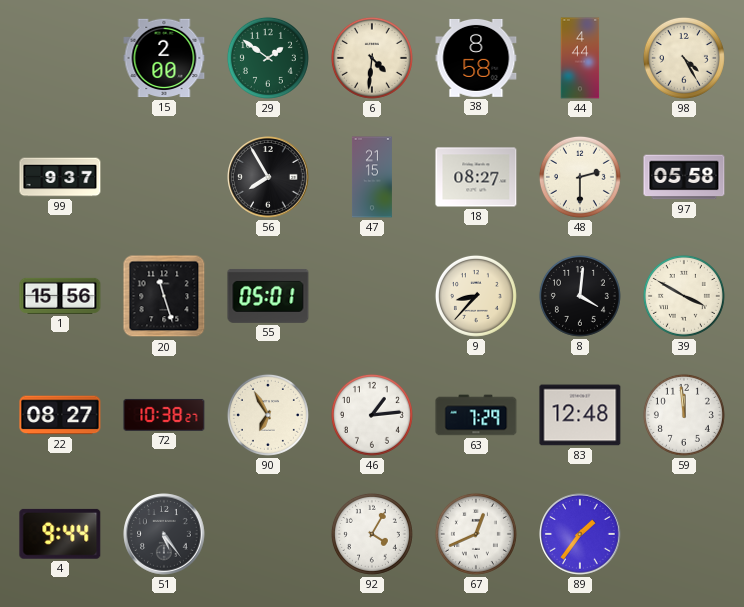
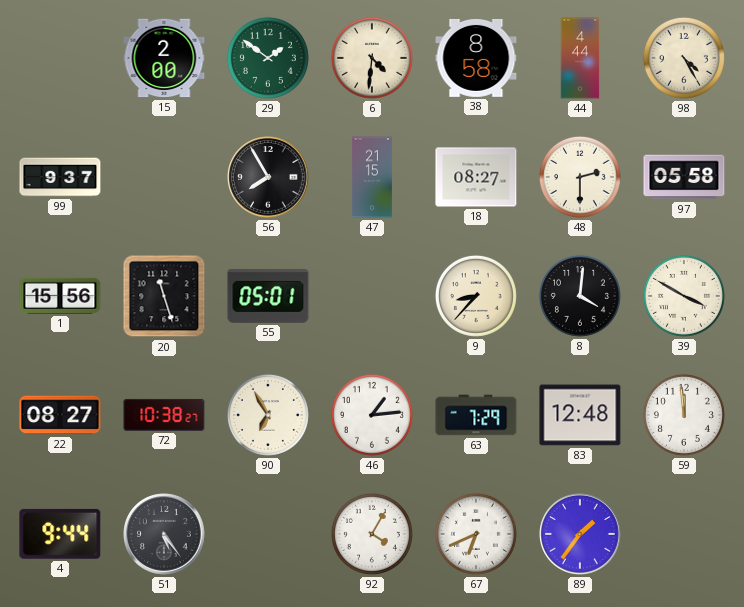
67: 12:41 -> 6:41 (476, 534)
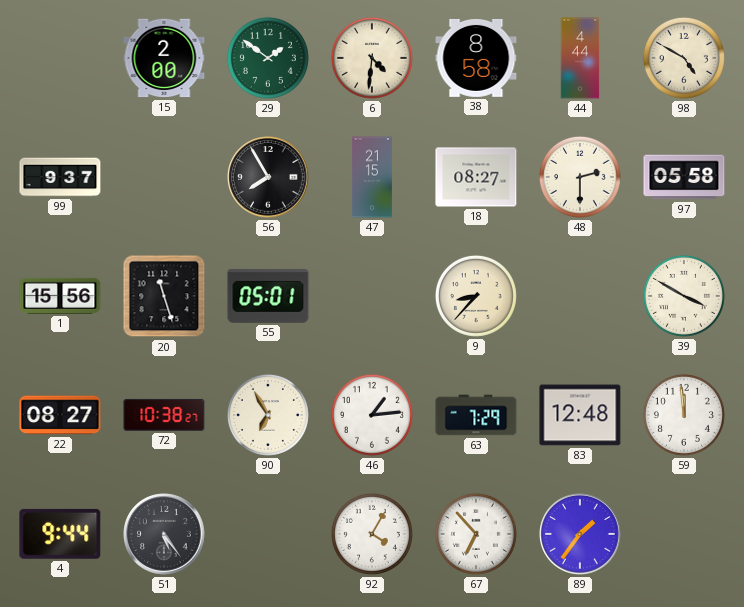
98: 4:25 -> 4:50 (684, 58)
8: 4:01 -> none (580, 296)
67: 6:41 -> 6:53 (476, 534)
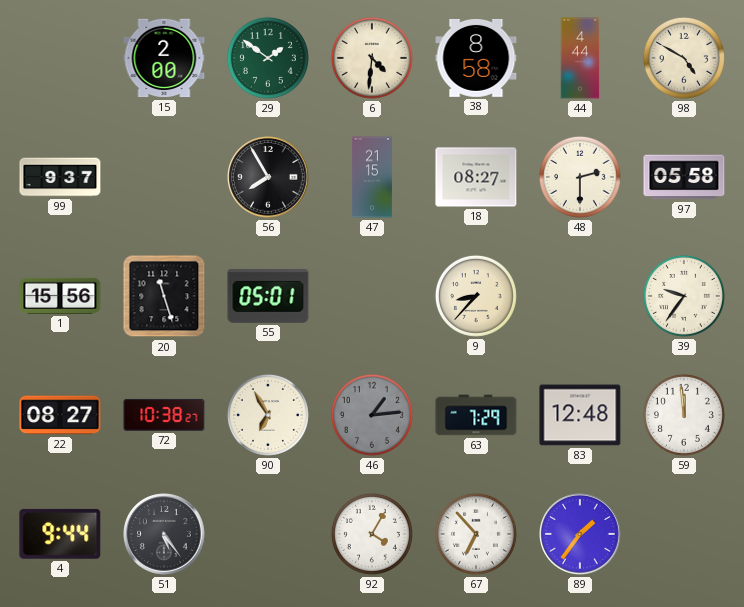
39: 3:50 -> 9:36 (684, 296)
46 dial: white -> grey (372, 415)
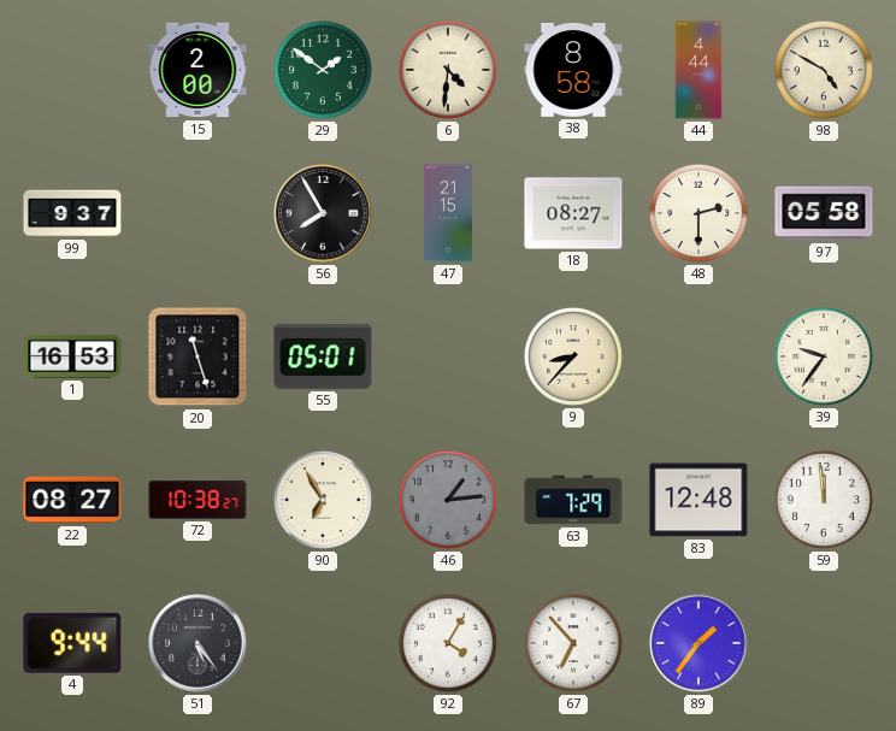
1: 15:56 -> 16:53 (72, 356)
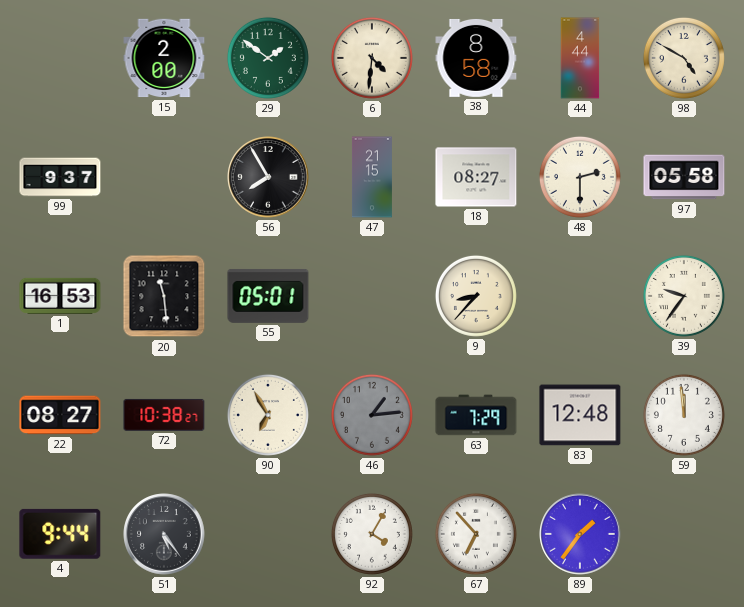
20: 11:27 -> 11:29 (164, 296)
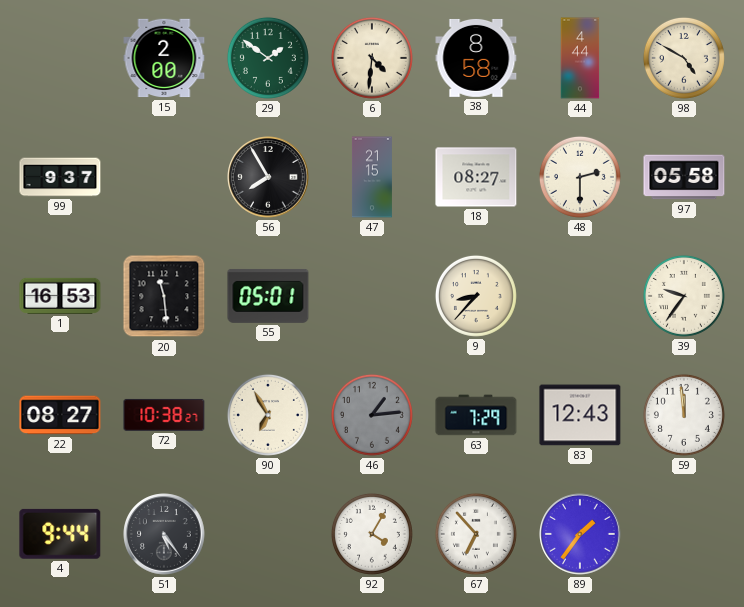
83: 12:48 -> 12:43 (580, 415)
